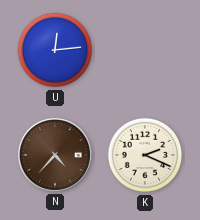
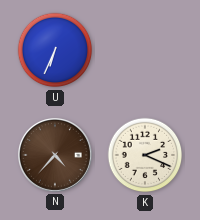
U: 12:14 -> 6:34 (55, 50)
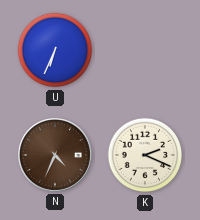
N: 4:37 -> 4:34 (55, 155)
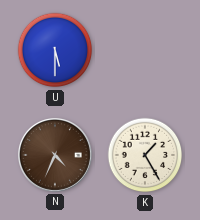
U: 6:34 -> 5:30 (55, 50)
K: 2:19 -> 1:25 (145, 155)
